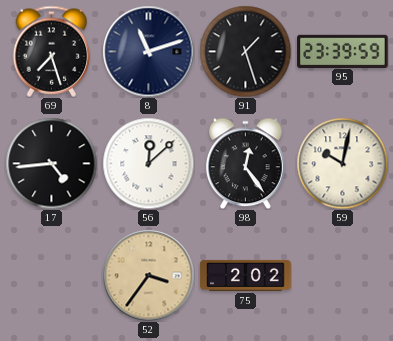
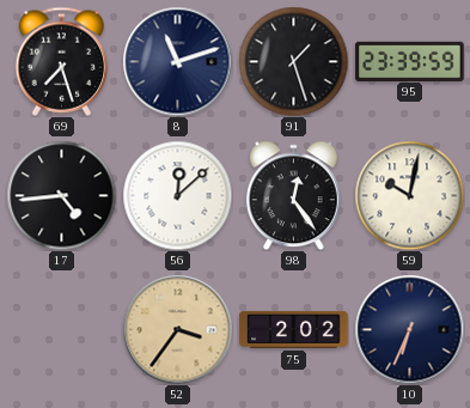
10: none -> 6:34 (409, 329)
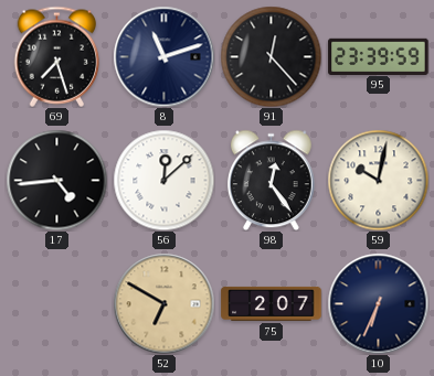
91: 1:27 -> 12:23 (271, 56)
52: 3:36 -> 6:50 (163, 303)
75: 2:02 -> 2:07 (272, 303)
